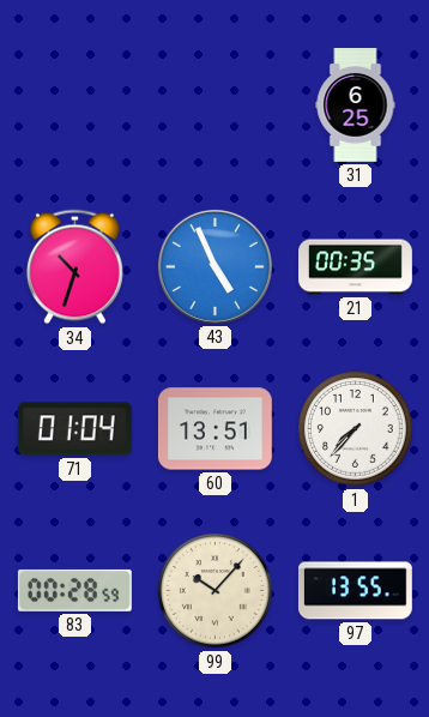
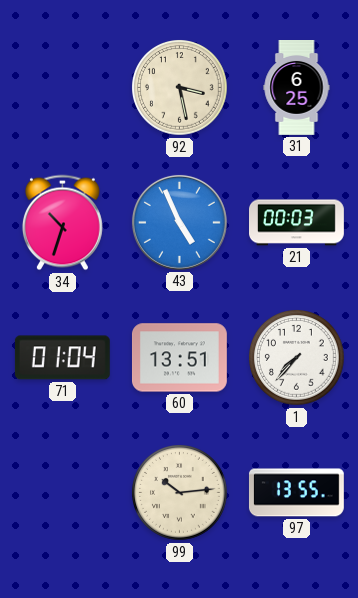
92: none -> 3:28 (180, 88)
21: 00:35 -> 00:03 (297, 223)
83: 00:28 -> none (74, 590)
99: 10:07 -> 10:14 (180, 493)
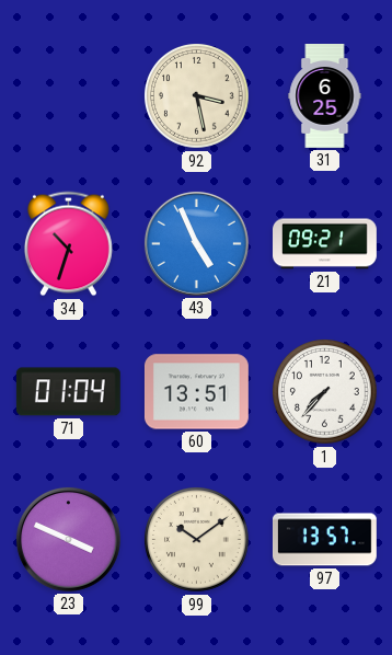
21: 00:03 -> 09:21 (325, 244)
23: none -> 3:49 (68, 539)
99: 10:14 -> 10:09 (197, 540)
97: 13:55 -> 13:57 (324, 540)
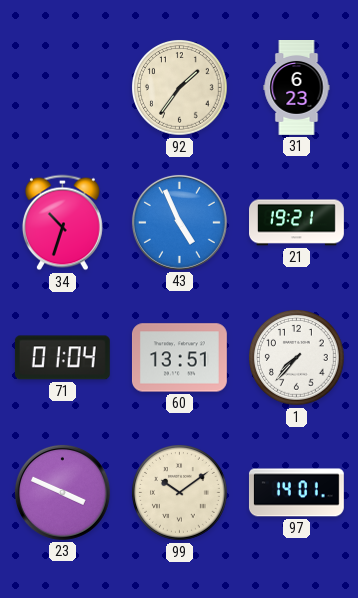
92: 3:28 -> 1:36 (180, 88)
31: 6:25 -> 6:23 (297, 88)
21: 09:21 -> 19:21 (297, 223)
97: 13:57 -> 14:01 (296, 493)
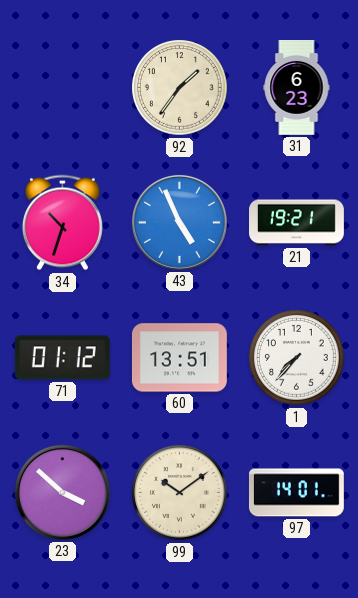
71: 01:04 -> 01:12 (62, 358)
23: 3:49 -> 3:52 (62, 492)
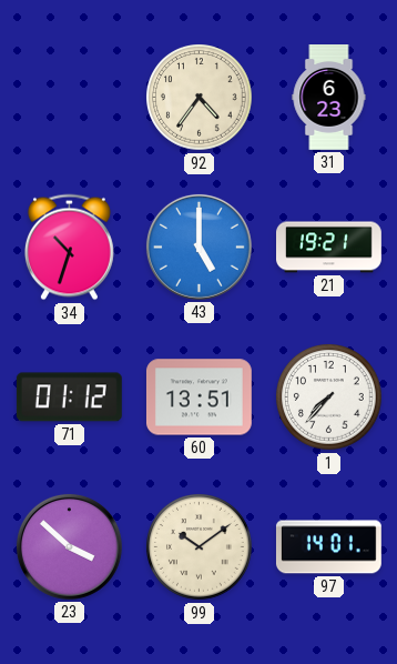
92: 1:36 -> 4:36 (200, 98)
43: 4:56 -> 5:00 (198, 247)
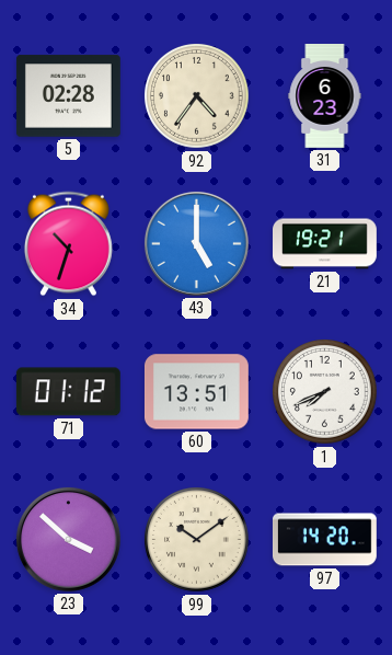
5: none -> 02:28 (68, 96)
1: 7:37 -> 7:41 (325, 392)
97: 14:01 -> 14:20 (324, 540)
